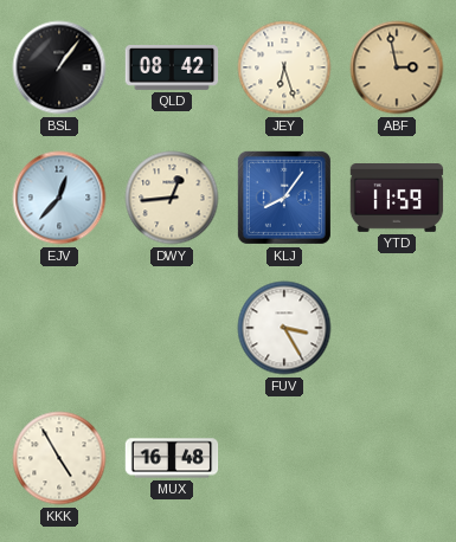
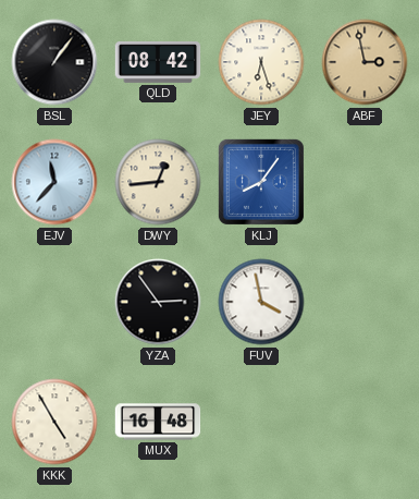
EJV: 12:37 -> 11:37 (54, 182)
YTD: 11:59 -> none (397, 199)
YZA: none -> 2:54 (158, 302)
FUV: 3:25 -> 3:58 (261, 302)
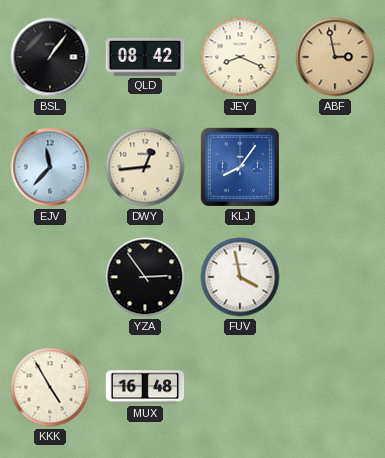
JEY: 6:27 -> 8:19 (240, 57)
